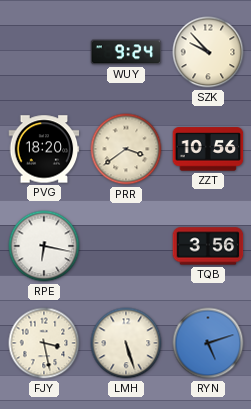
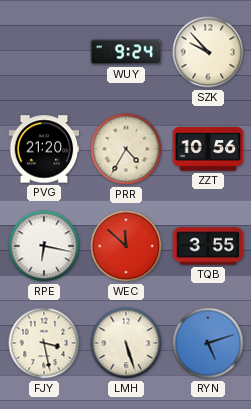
PVG: 18:20 -> 21:20 (44, 149)
PRR: 3:39 -> 4:35 (126, 149)
WEC: none -> 11:52 (126, 246)
TQB: 3:56 -> 3:55 (208, 246)
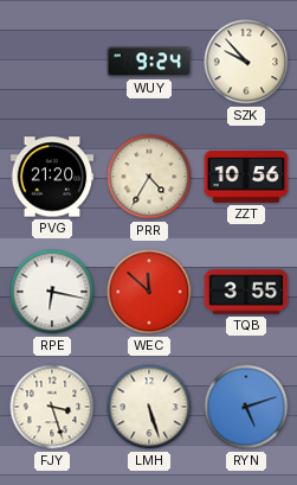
FJY: 3:28 -> 3:27 (52, 407)
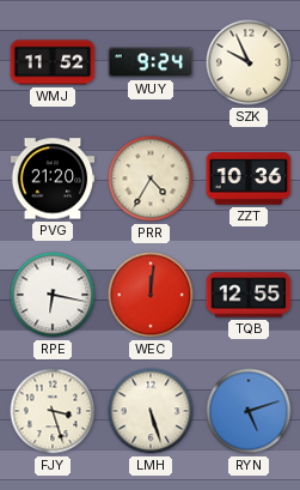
WMJ: none -> 11:52 (53, 62)
SZK: 9:53 -> 9:56 (249, 62)
ZZT: 10:56 -> 10:36 (249, 179)
WEC: 11:52 -> 12:01 (151, 295)
TQB: 3:55 -> 12:55 (249, 295)
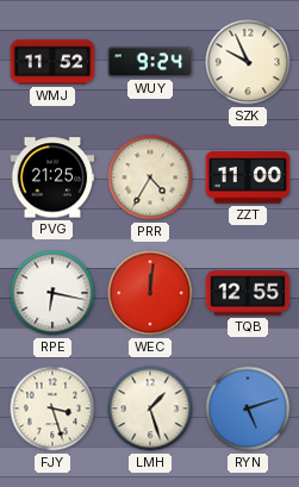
PVG: 21:20 -> 21:25 (52, 177)
ZZT: 10:36 -> 11:00 (248, 177)
LMH: 5:27 -> 1:27 (150, 408)
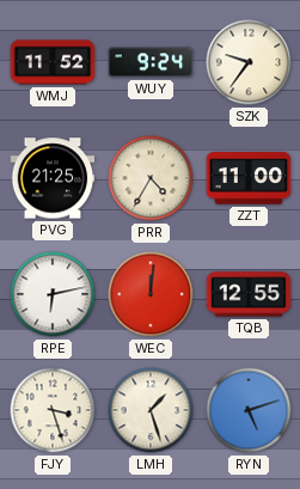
SZK: 9:56 -> 9:36 (249, 62)
RPE: 6:17 -> 6:13 (53, 294)
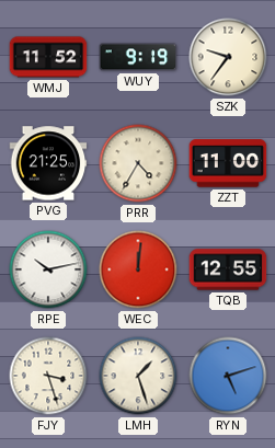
WUY: 9:24 -> 9:19 (138, 57)
RPE: 6:13 -> 10:13 (48, 269)
